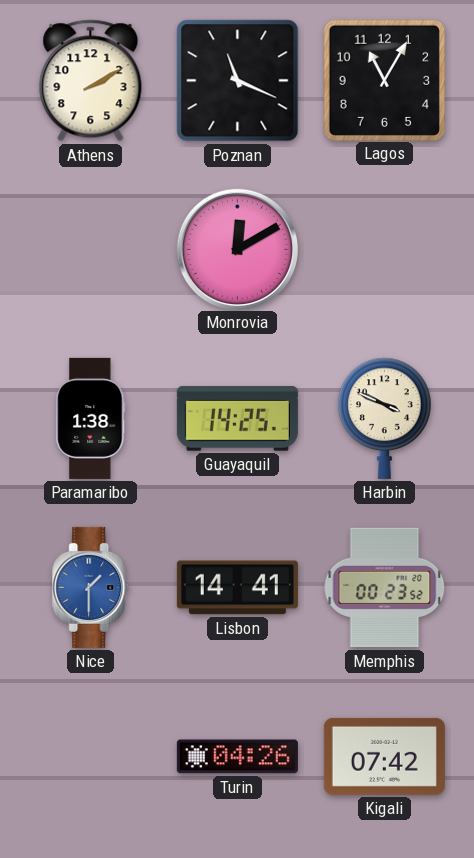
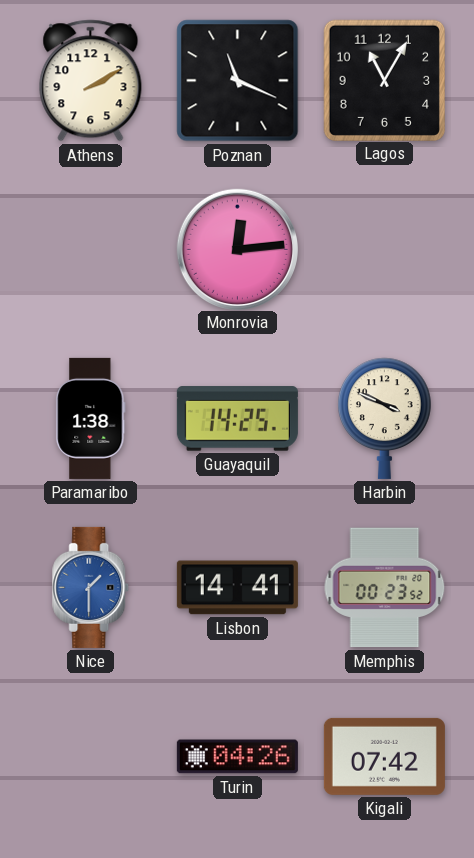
Monrovia: 12:10 -> 12:14 (237, 249)
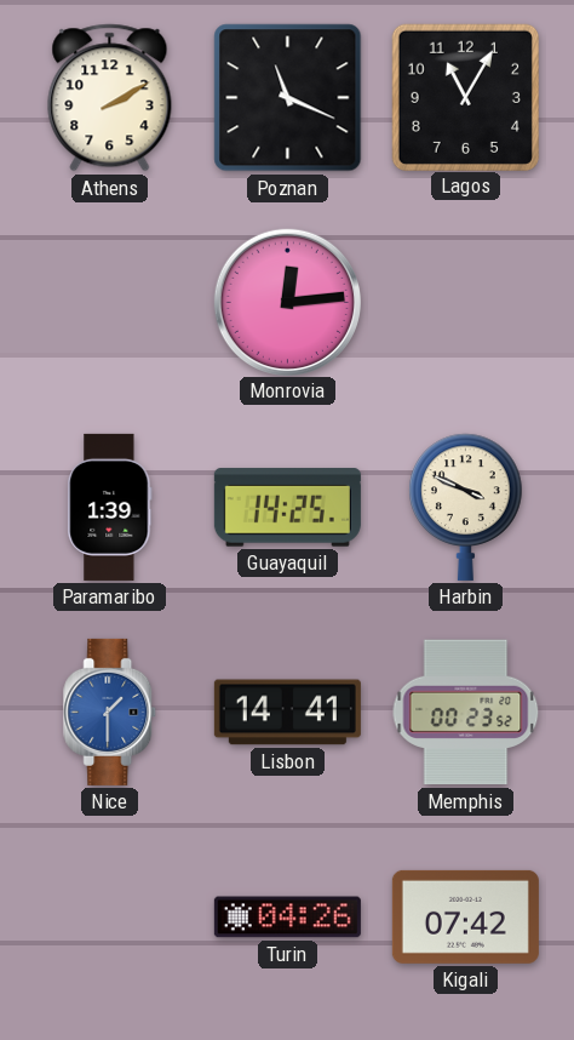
Paramaribo: 1:38 -> 1:39 (110, 507)
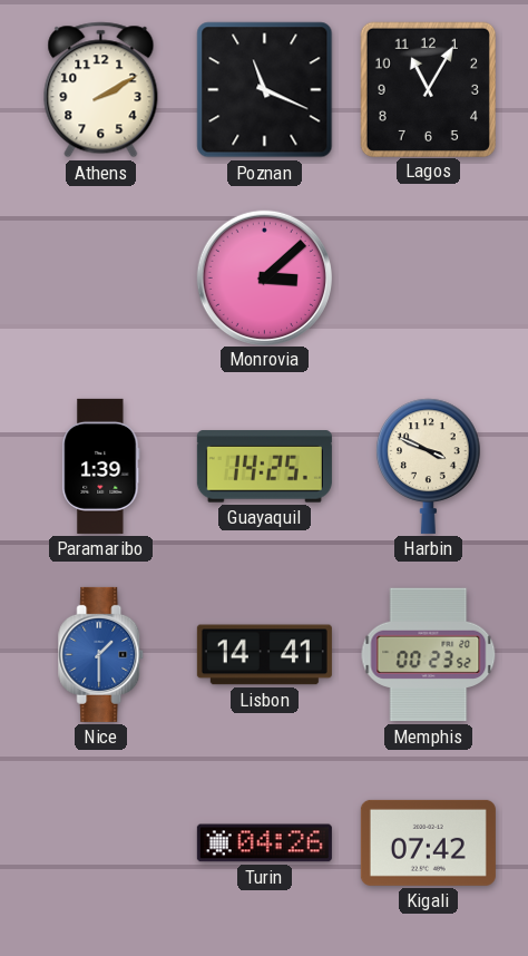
Monrovia: 12:14 -> 3:08 (264, 277)
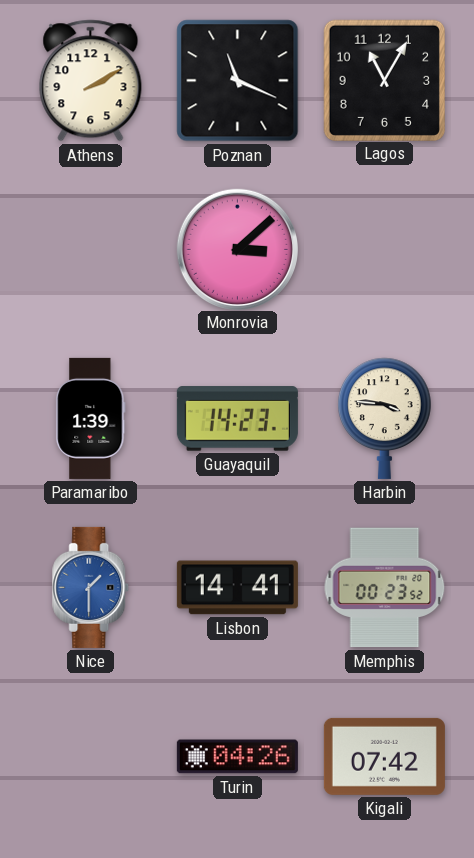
Guayaquil: 14:25 -> 14:23 (237, 419)
Harbin: 3:49 -> 3:46 (385, 418)
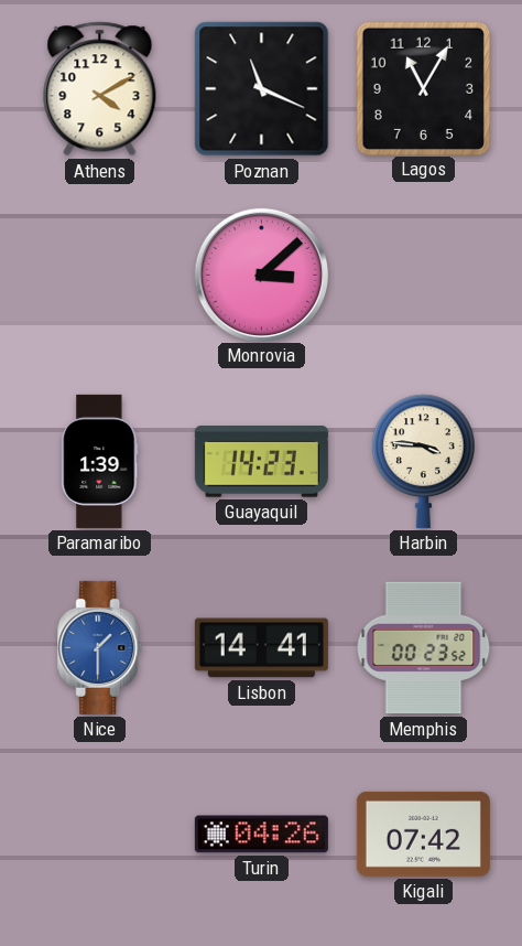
Athens: 2:10 -> 4:10 (100, 89)
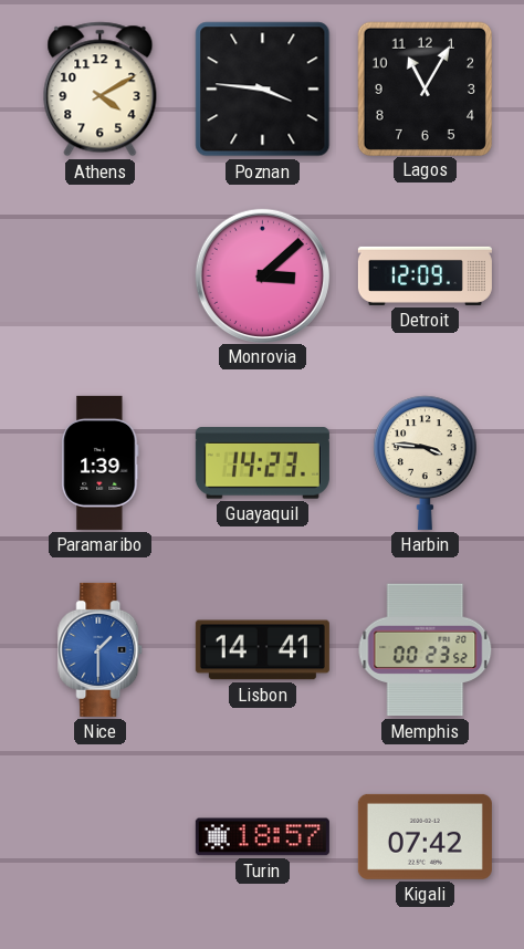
Poznan: 11:19 -> 3:46 (263, 90)
Detroit: none -> 12:09 (425, 275)
Turin: 04:26 -> 18:57 (262, 837)
